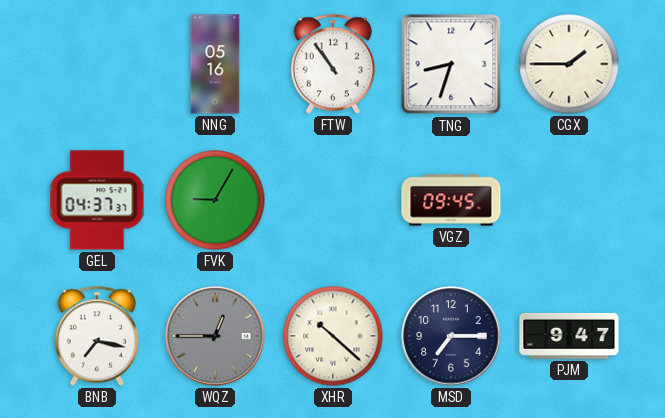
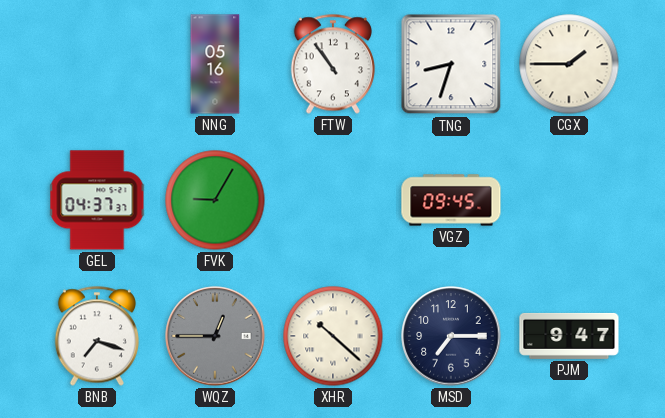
BNB: 7:17 -> 7:18 (97, 336)
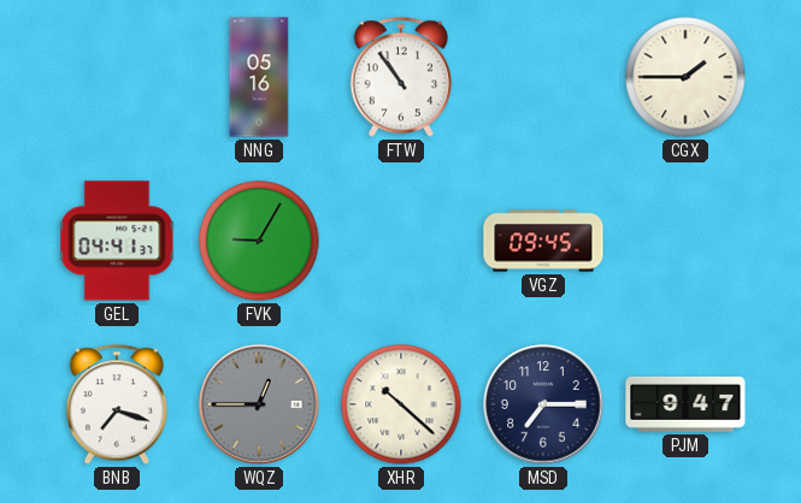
TNG: 8:33 -> none (451, 64)
GEL: 04:37 -> 04:41 (117, 241)
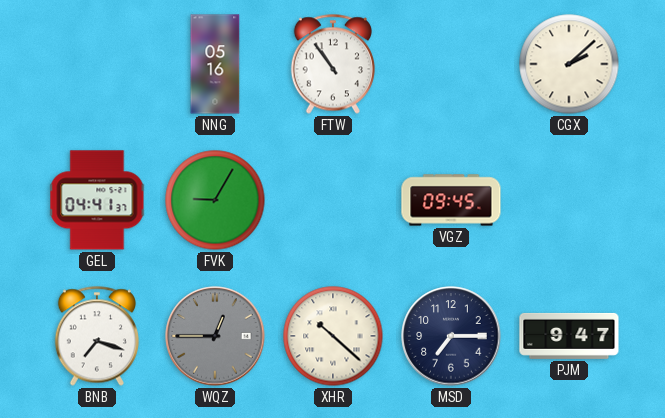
CGX: 1:45 -> 2:08 (569, 64)
